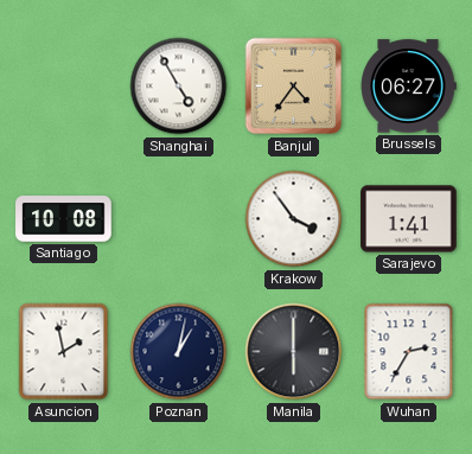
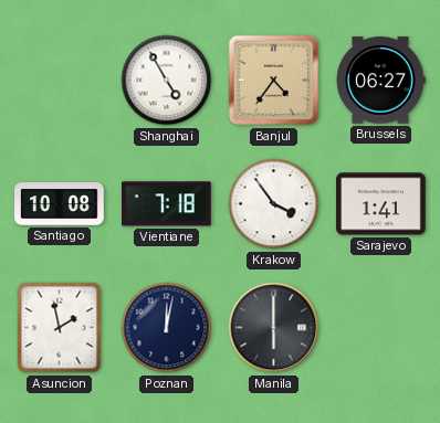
Vientiane: none -> 7:18 (167, 204)
Poznan: 1:02 -> 12:02 (167, 328)
Wuhan: 2:35 -> none (409, 352)
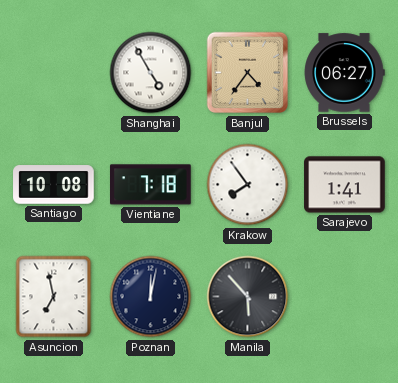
Krakow: 3:54 -> 7:54 (248, 185)
Asuncion: 1:58 -> 6:58 (54, 297)
Manila: 6:00 -> 5:53 (248, 297)
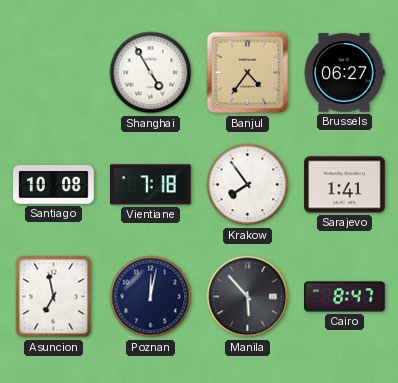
Cairo: none -> 8:47 (345, 297)
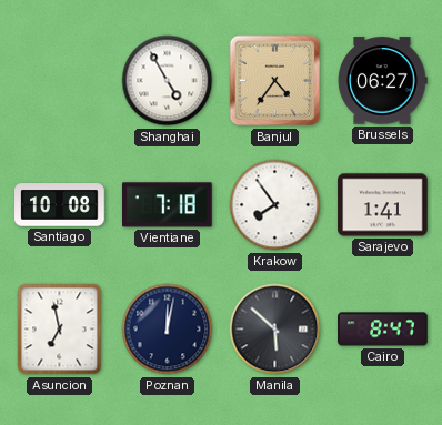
Manila: 5:53 -> 5:52 (275, 330)
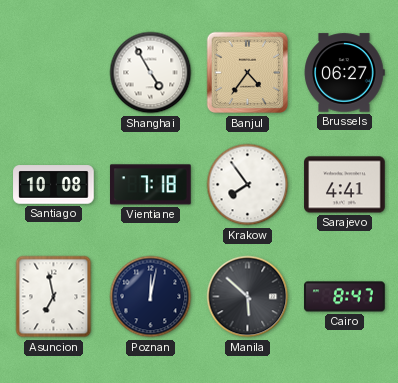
Sarajevo: 1:41 -> 4:41 (345, 185)
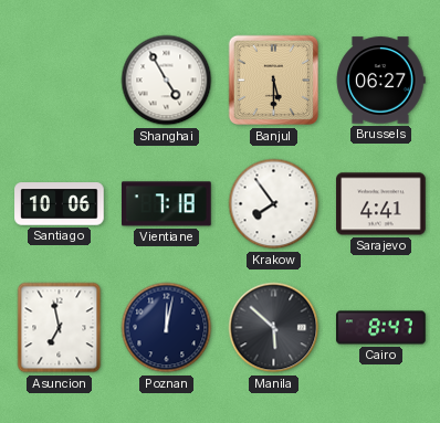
Banjul: 4:36 -> 5:30 (274, 81)
Santiago: 10:08 -> 10:06 (60, 204)
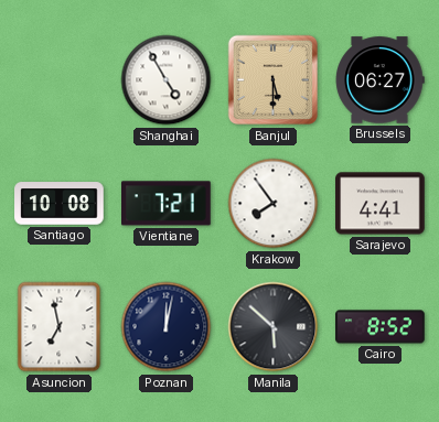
Santiago: 10:06 -> 10:08 (60, 204)
Vientiane: 7:18 -> 7:21 (167, 204)
Cairo: 8:47 -> 8:52 (381, 327)
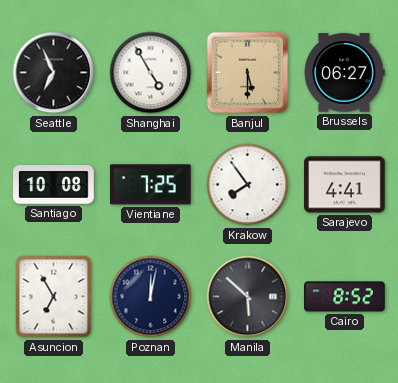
Seattle: none -> 6:56 (54, 73)
Vientiane: 7:21 -> 7:25 (151, 185)
Asuncion: 6:58 -> 6:55 (54, 297)
